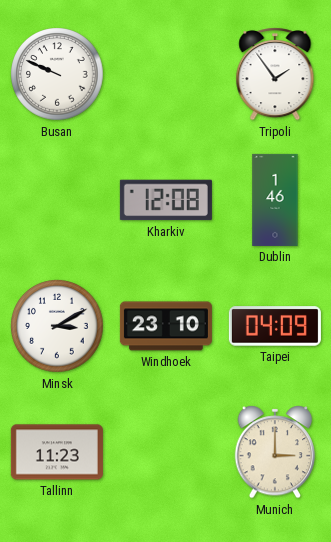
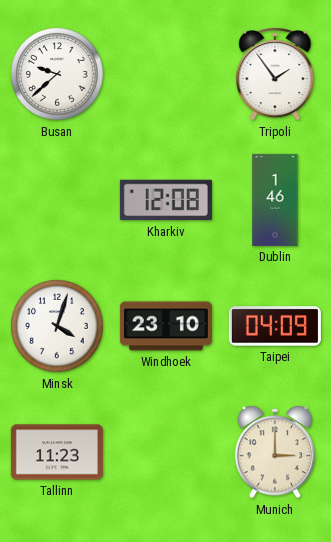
Busan: 9:49 -> 9:38 (57, 74)
Minsk: 3:10 -> 4:03 (57, 326)
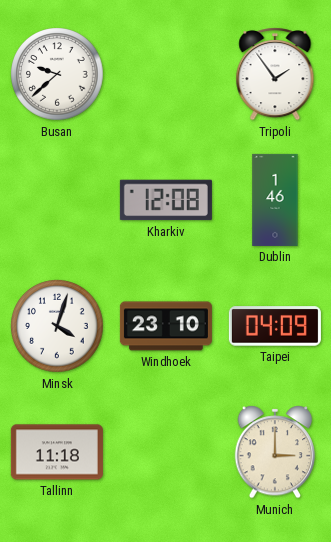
Tallinn: 11:23 -> 11:18 (57, 452)
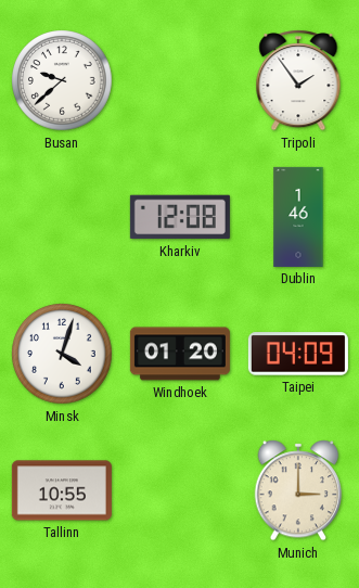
Windhoek: 23:10 -> 01:20 (180, 354)
Tallinn: 11:18 -> 10:55 (62, 490)
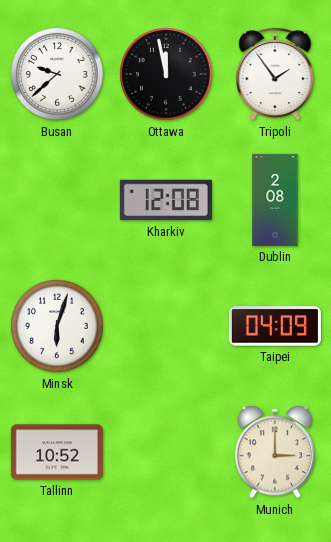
Ottawa: none -> 11:58 (166, 74)
Dublin: 1:46 -> 2:08 (275, 200)
Minsk: 4:03 -> 6:03 (57, 326)
Windhoek: 01:20 -> none (180, 354)
Tallinn: 10:55 -> 10:52 (57, 452)
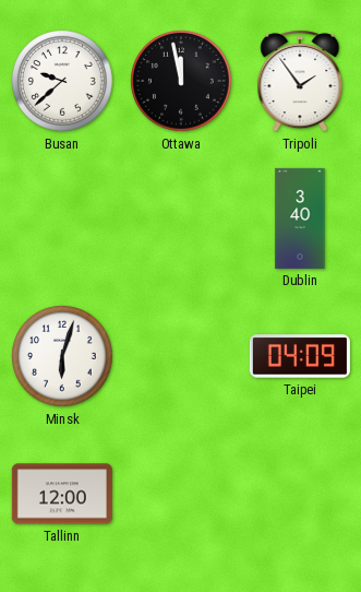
Kharkiv: 12:08 -> none (166, 200)
Dublin: 2:08 -> 3:40 (300, 218)
Tallinn: 10:52 -> 12:00 (62, 494)
Munich: 3:00 -> none (275, 452)
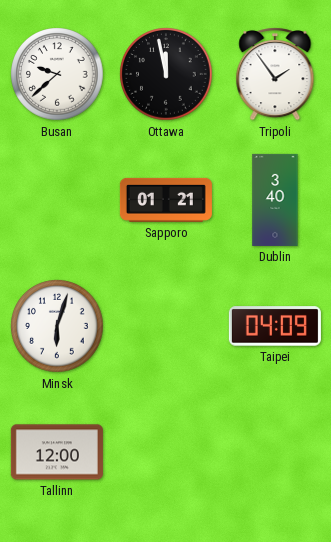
Sapporo: none -> 01:21 (166, 200)
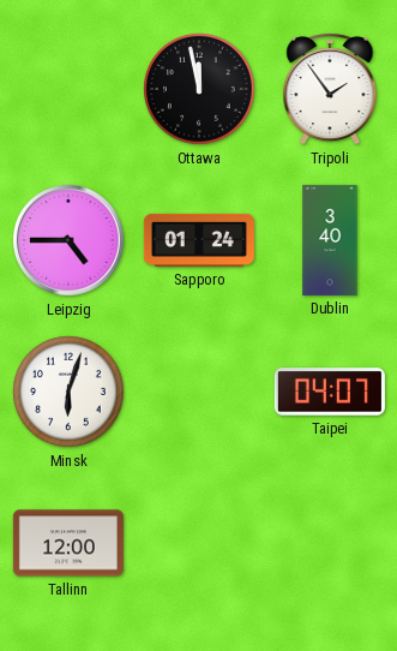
Busan: 9:38 -> none (57, 74)
Leipzig: none -> 4:45 (70, 241)
Sapporo: 01:21 -> 01:24 (199, 240)
Taipei: 04:09 -> 04:07 (330, 392)
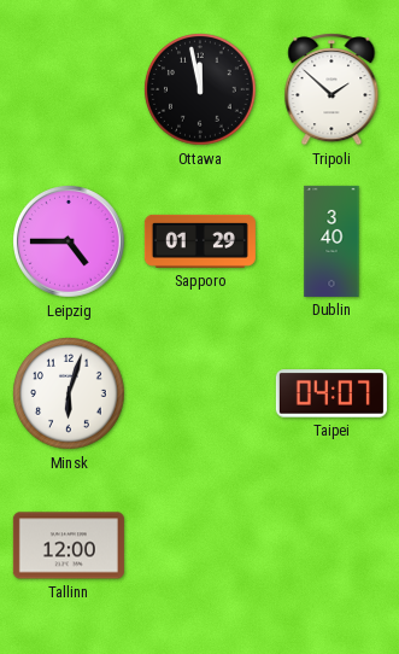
Tripoli: 1:54 -> 1:52 (331, 89)
Sapporo: 01:24 -> 01:29 (200, 241)
